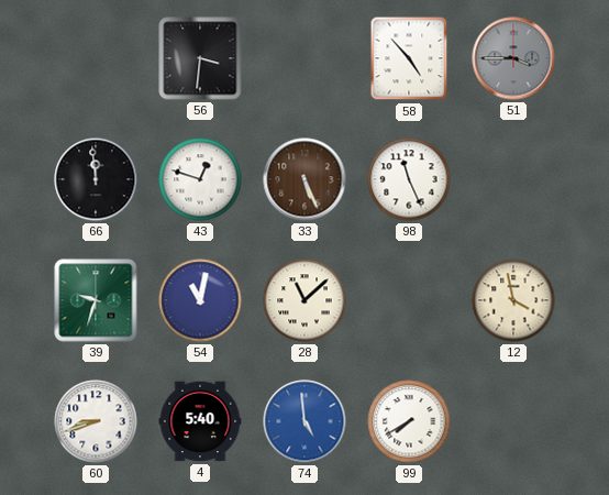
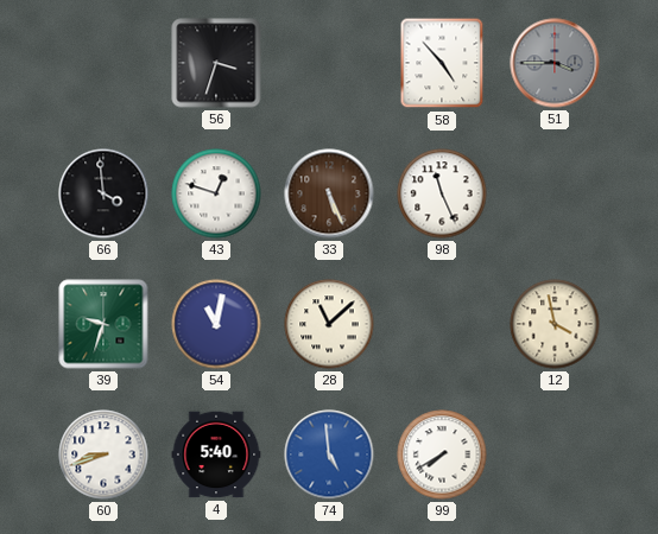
56: 3:31 -> 3:33 (216, 63)
66: 11:59 -> 3:59 (103, 193)
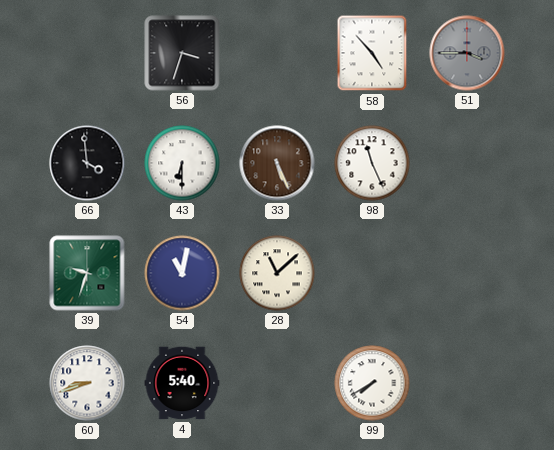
43: 12:48 -> 6:30 (182, 163)
12: 3:58 -> none (555, 324)
74: 4:59 -> none (329, 454)
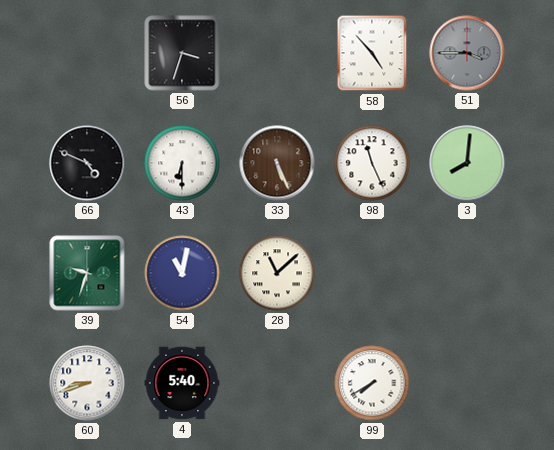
66: 3:59 -> 4:49 (87, 163)
3: none -> 8:01 (467, 163)
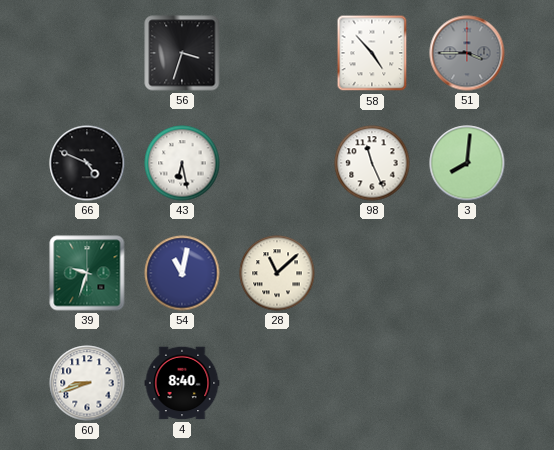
43: 6:30 -> 6:28 (182, 163)
33: 5:26 -> none (277, 163)
4: 5:40 -> 8:40 (182, 383)
99: 7:40 -> none (372, 383)
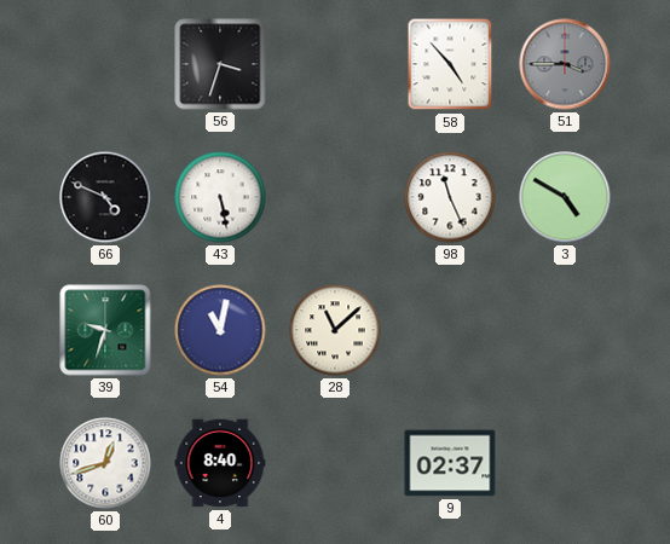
43: 6:28 -> 5:28 (220, 197)
3: 8:01 -> 4:50 (565, 197)
60: 8:42 -> 12:42 (105, 463)
9: none -> 02:37 (450, 463)
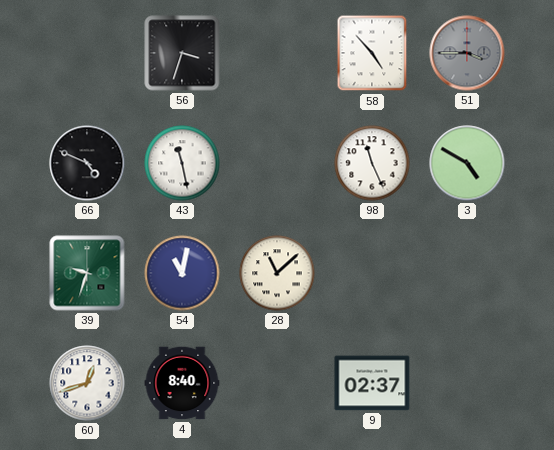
43: 5:28 -> 11:28 (182, 163)
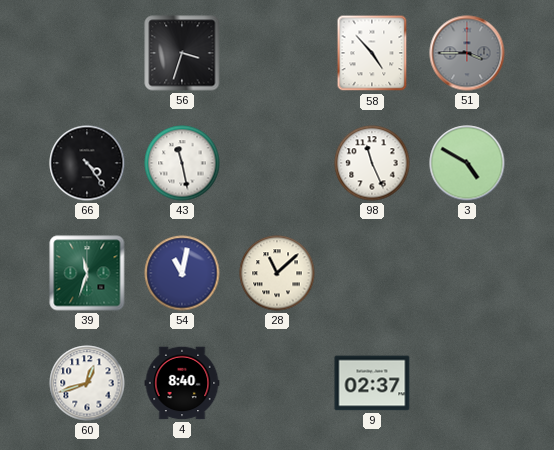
66: 4:49 -> 4:24 (87, 163)
39: 9:33 -> 11:33 (87, 273)
